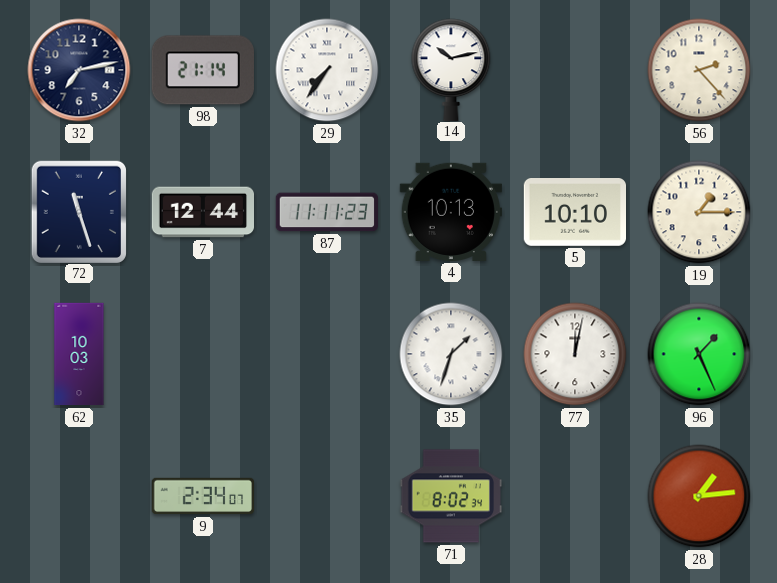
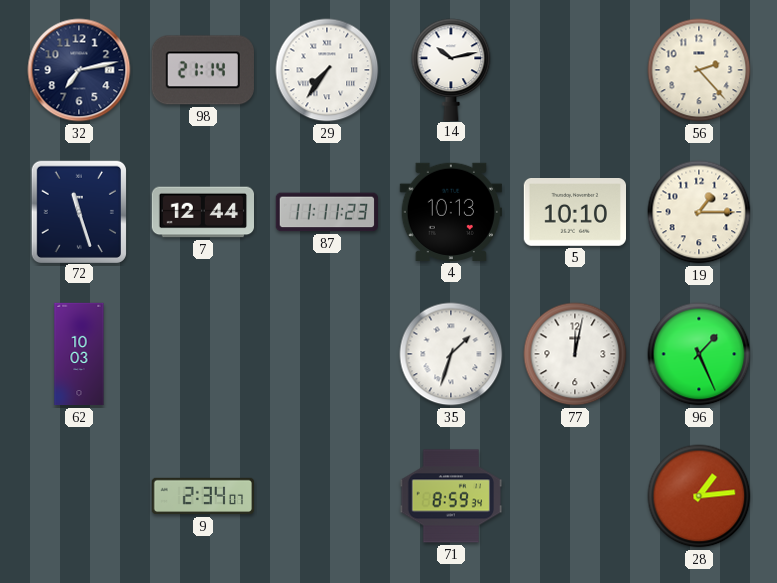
71: 8:02 -> 8:59 (451, 496)
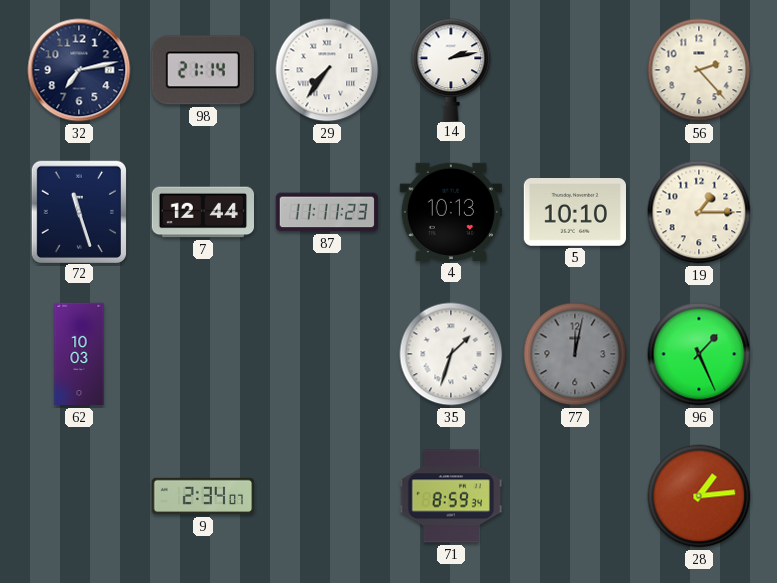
14: 10:13 -> 2:13 (451, 69)
77 dial: white -> grey (575, 354)
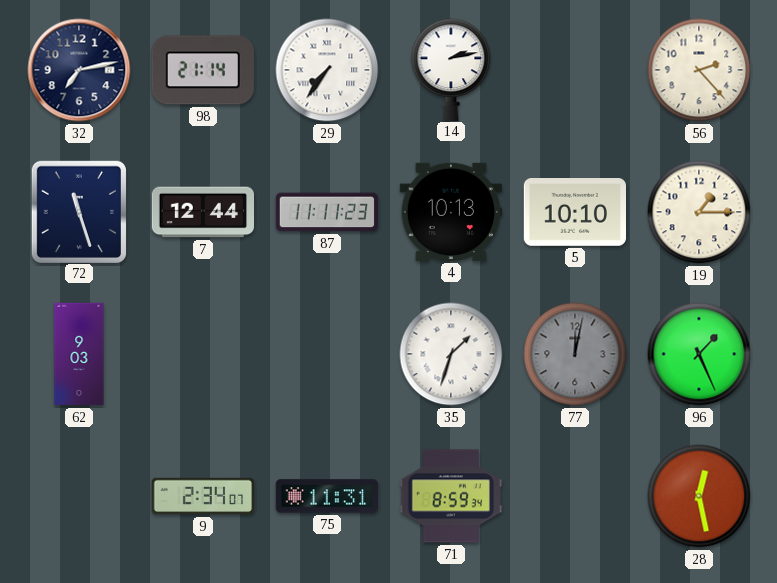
62: 10:03 -> 9:03 (79, 354)
75: none -> 11:31 (326, 496)
28: 1:14 -> 12:28 (699, 496)
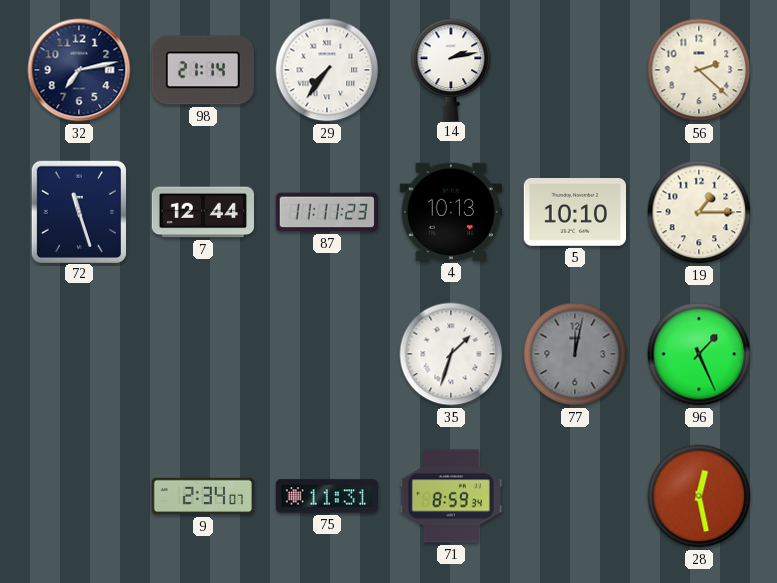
56: 2:23 -> 2:22 (699, 70)
62: 9:03 -> none (79, 354)
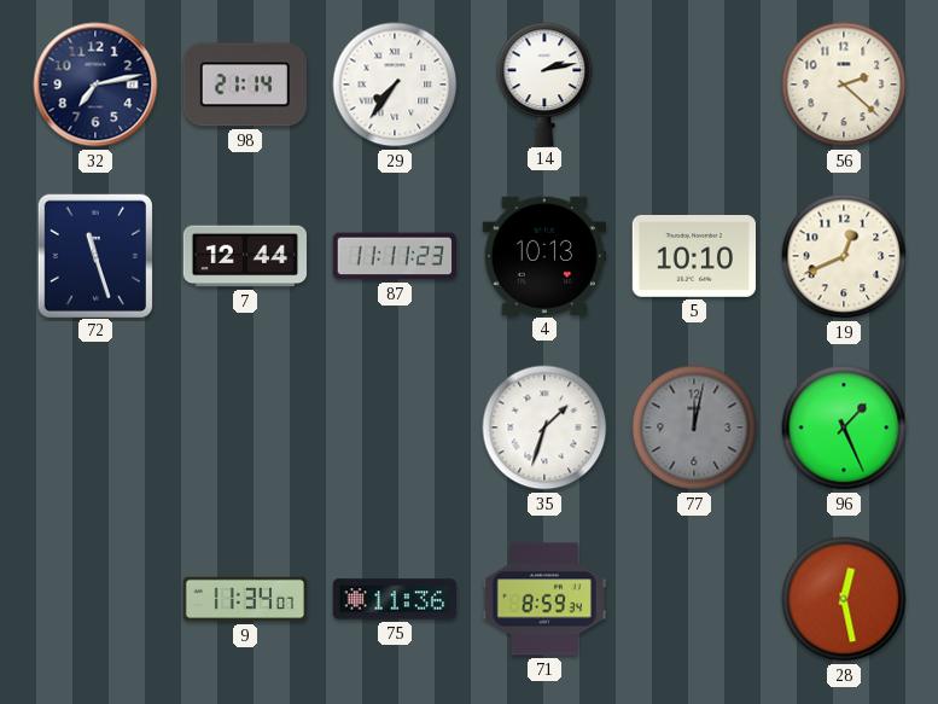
19: 1:15 -> 12:41 (844, 256)
9: 2:34 -> 11:34 (245, 599)
75: 11:31 -> 11:36 (394, 599)
